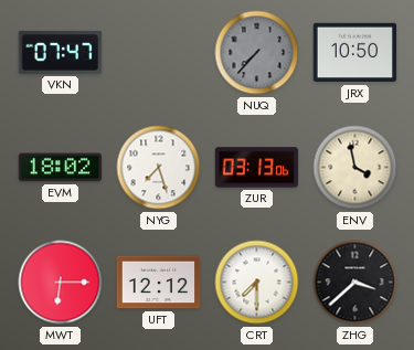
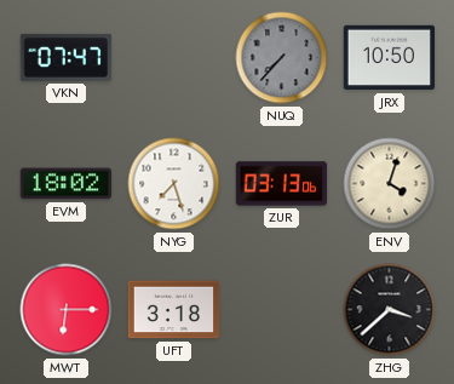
ENV: 3:58 -> 4:03 (390, 184)
UFT: 12:12 -> 3:18 (174, 310)
CRT: 7:30 -> none (257, 283)
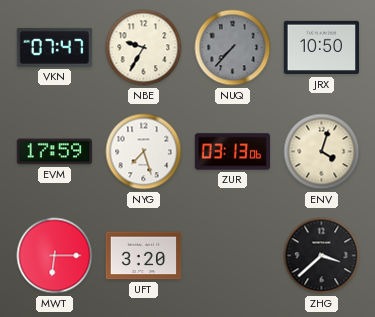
NBE: none -> 9:35 (144, 48)
EVM: 18:02 -> 17:59 (55, 152)
UFT: 3:18 -> 3:20 (144, 256)
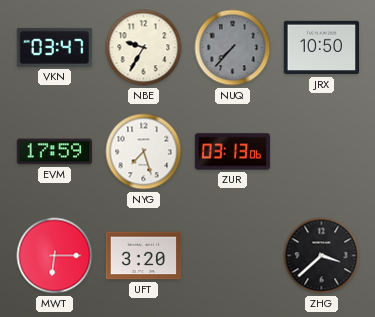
VKN: 07:47 -> 03:47 (55, 47)
ENV: 4:03 -> none (322, 152)
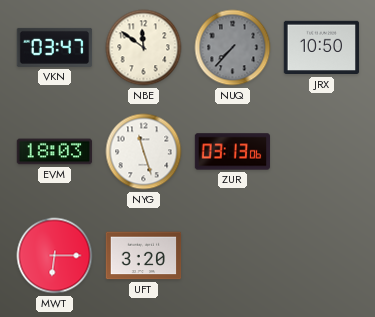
NBE: 9:35 -> 11:51 (144, 48)
EVM: 17:59 -> 18:03 (55, 152)
NYG: 7:27 -> 11:27 (144, 152)
ZHG: 3:38 -> none (322, 256)
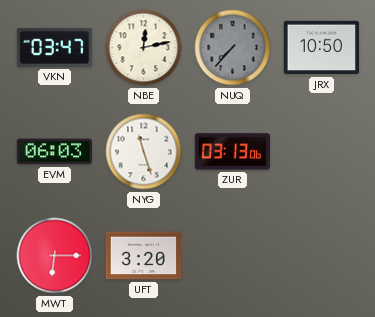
NBE: 11:51 -> 12:13 (144, 48)
EVM: 18:03 -> 06:03 (55, 152)
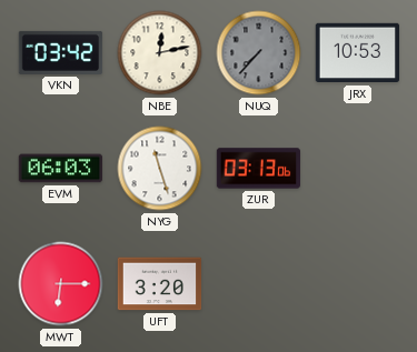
VKN: 03:47 -> 03:42 (61, 52)
JRX: 10:50 -> 10:53 (358, 53)
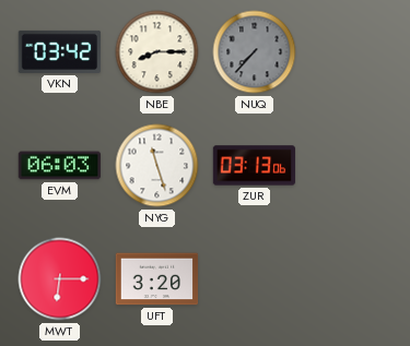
NBE: 12:13 -> 8:15 (157, 52)
JRX: 10:53 -> none (358, 53)
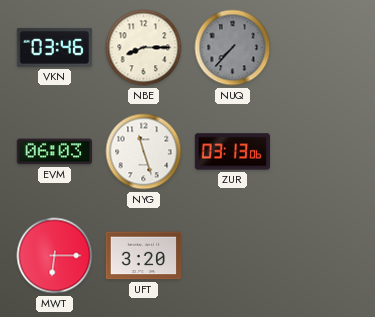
VKN: 03:42 -> 03:46 (55, 47)
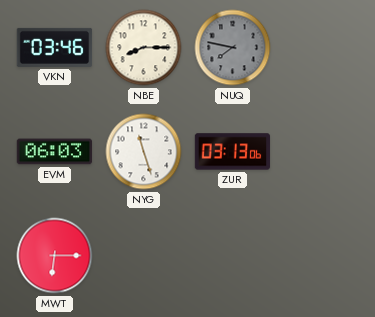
NUQ: 7:37 -> 7:47 (233, 48)
UFT: 3:20 -> none (144, 256)
